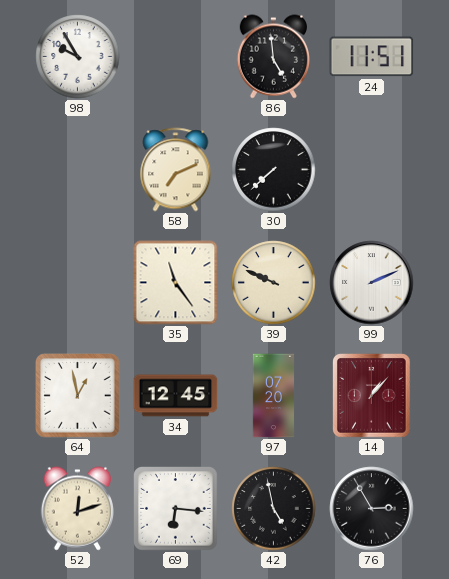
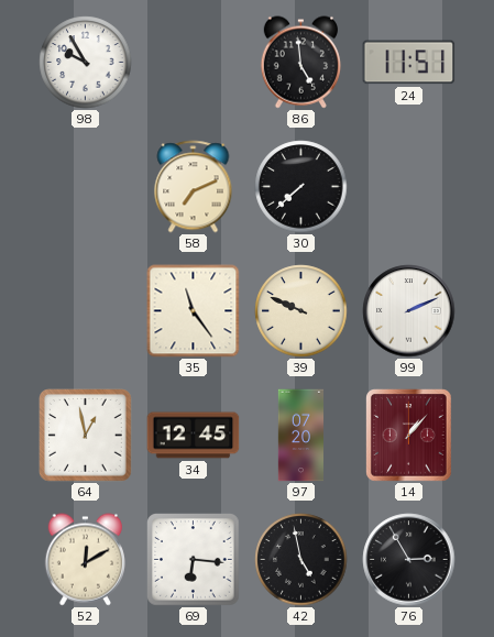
52: 12:12 -> 12:10 (85, 560)
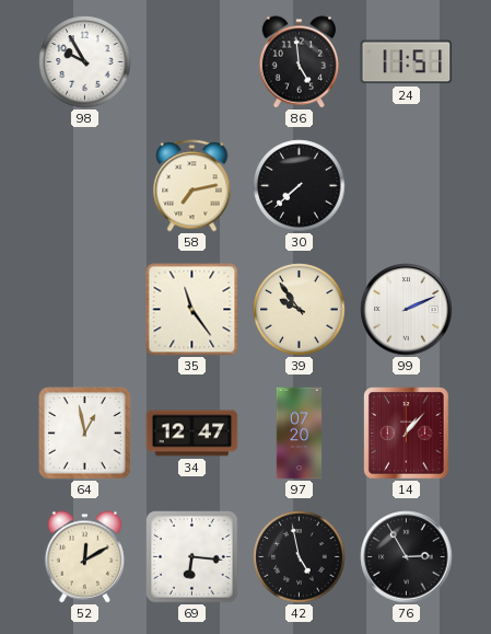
58: 7:11 -> 7:13 (192, 186)
39: 9:49 -> 9:54 (300, 310)
34: 12:45 -> 12:47 (192, 434)
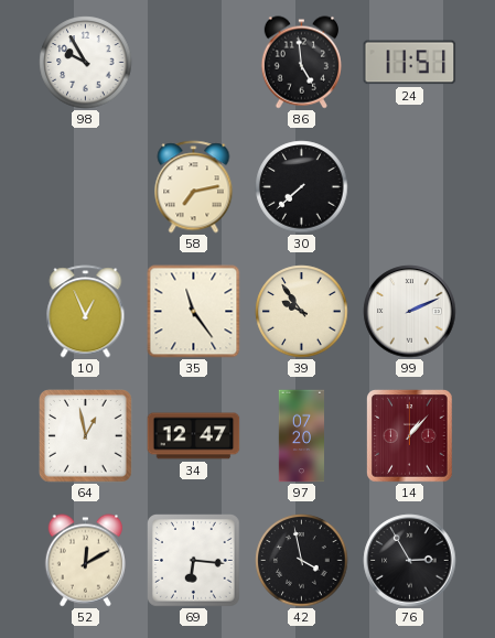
10: none -> 12:56 (86, 312)
42: 4:58 -> 3:58 (302, 561)
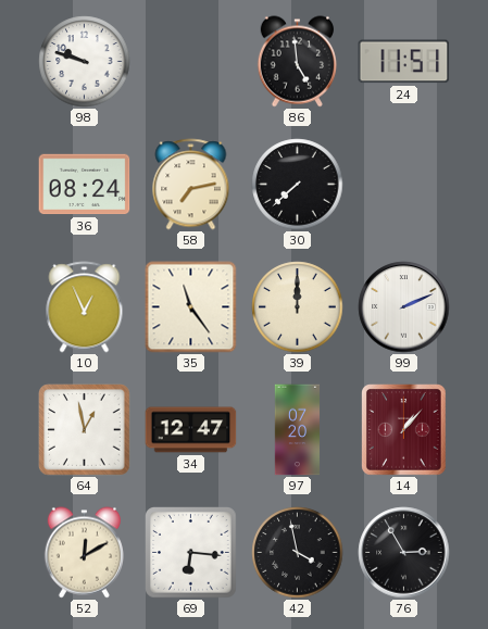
98: 9:55 -> 9:48 (85, 62)
36: none -> 08:24 (85, 185)
39: 9:54 -> 12:00 (298, 307)
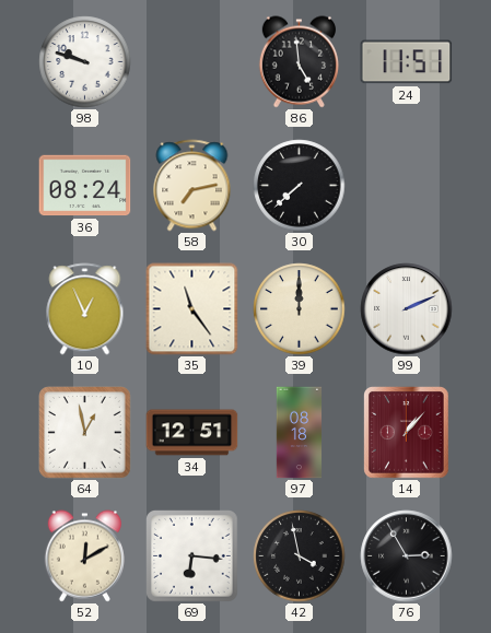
34: 12:47 -> 12:51 (192, 433)
97: 07:20 -> 08:18 (300, 433)
